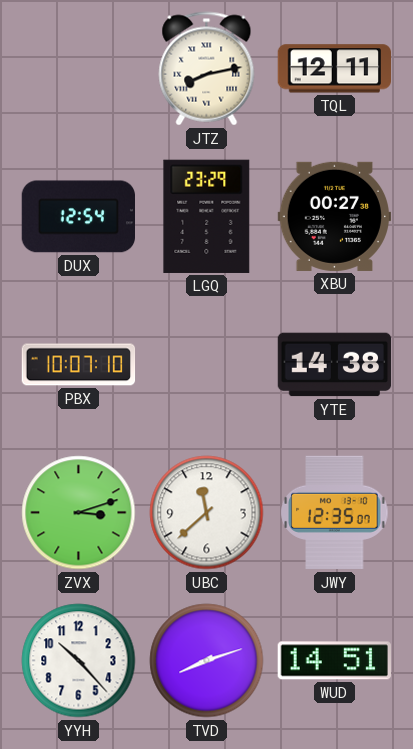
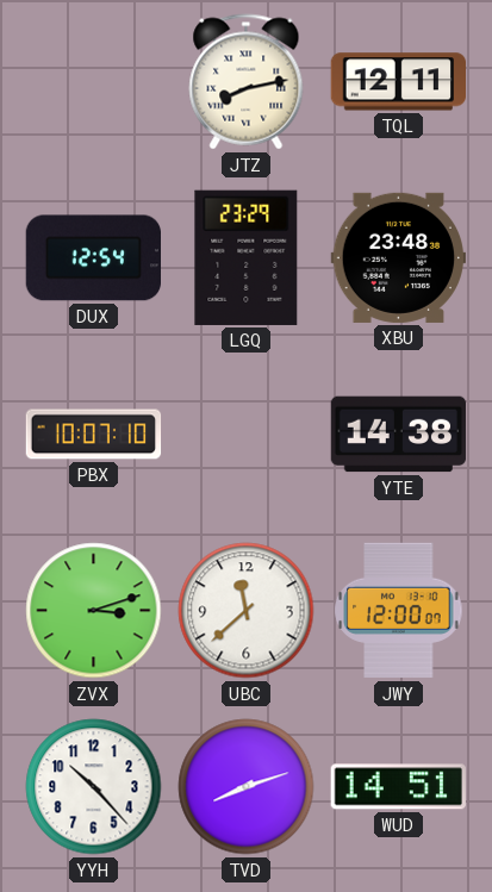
XBU: 00:27 -> 23:48 (398, 257)
JWY: 12:35 -> 12:00 (399, 611)
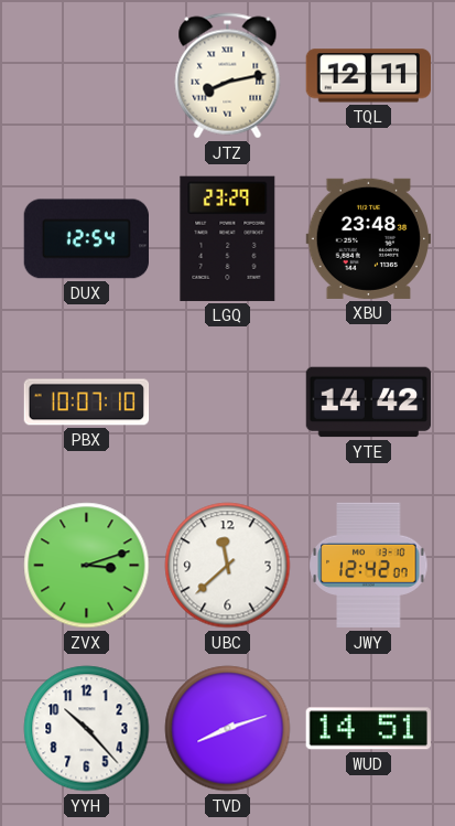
YTE: 14:38 -> 14:42 (369, 403)
JWY: 12:00 -> 12:42 (369, 566)
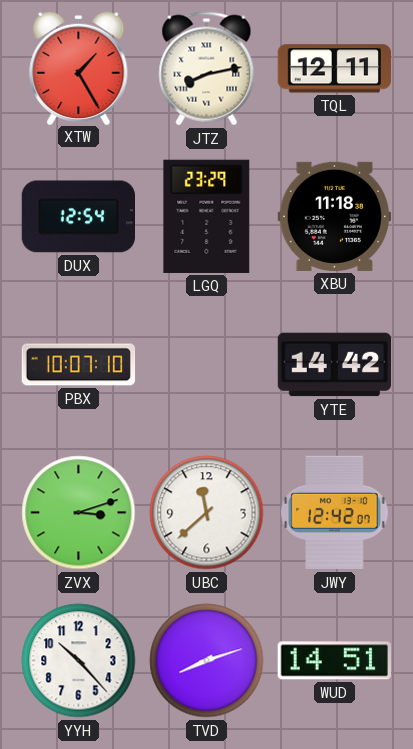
XTW: none -> 1:25 (79, 67)
XBU: 23:48 -> 11:18 (334, 216)
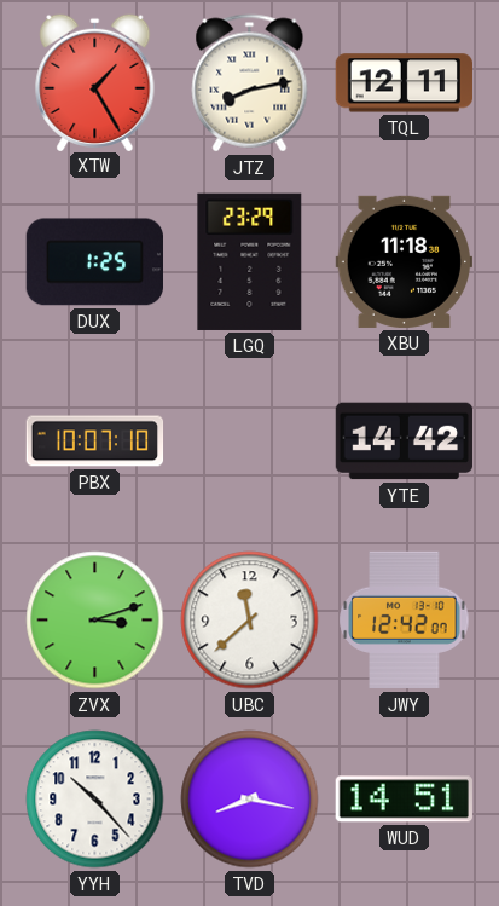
DUX: 12:54 -> 1:25 (94, 262)
TVD: 8:12 -> 8:17 (250, 800)
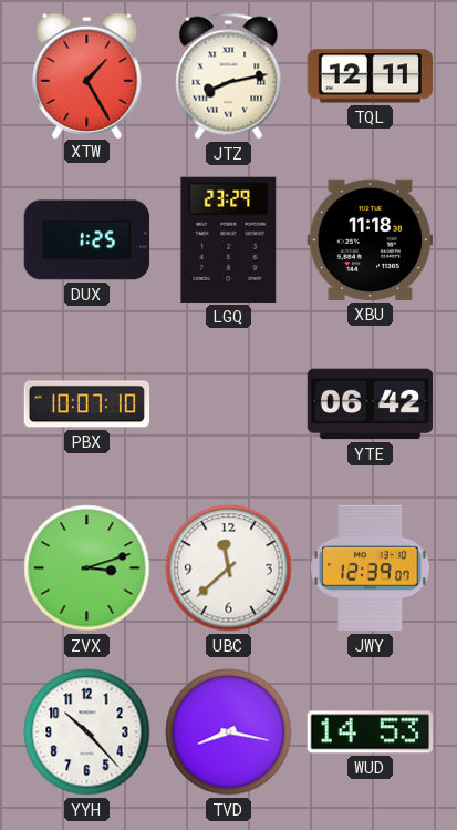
YTE: 14:42 -> 06:42 (371, 404)
JWY: 12:42 -> 12:39 (371, 568)
WUD: 14:51 -> 14:53 (370, 732)
